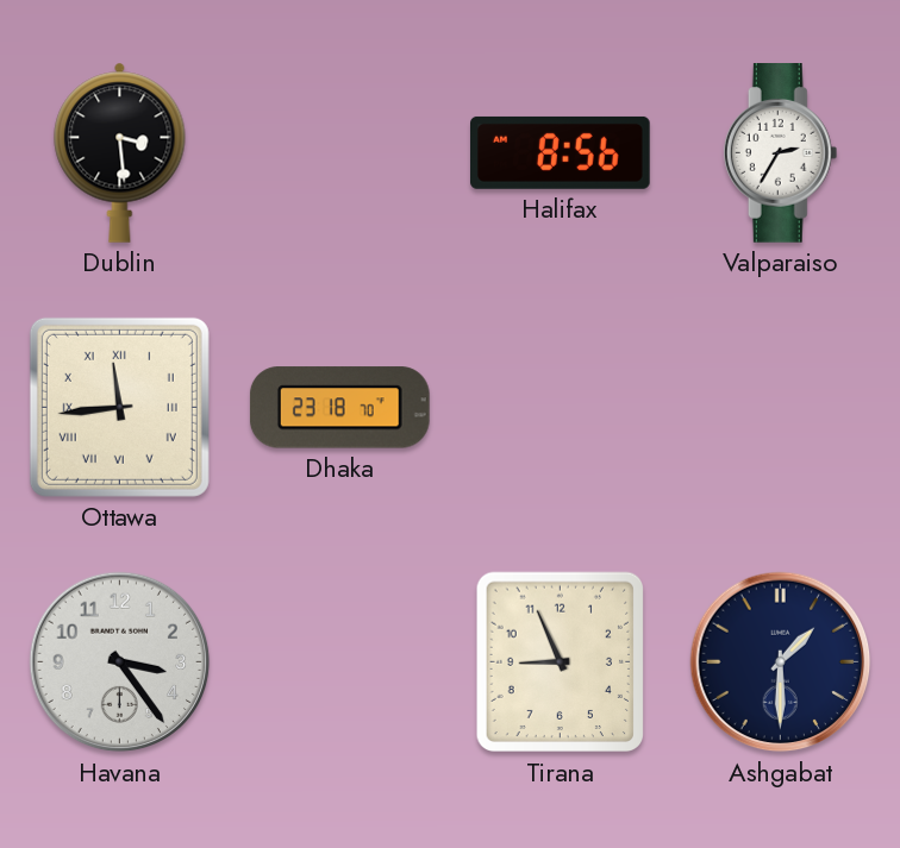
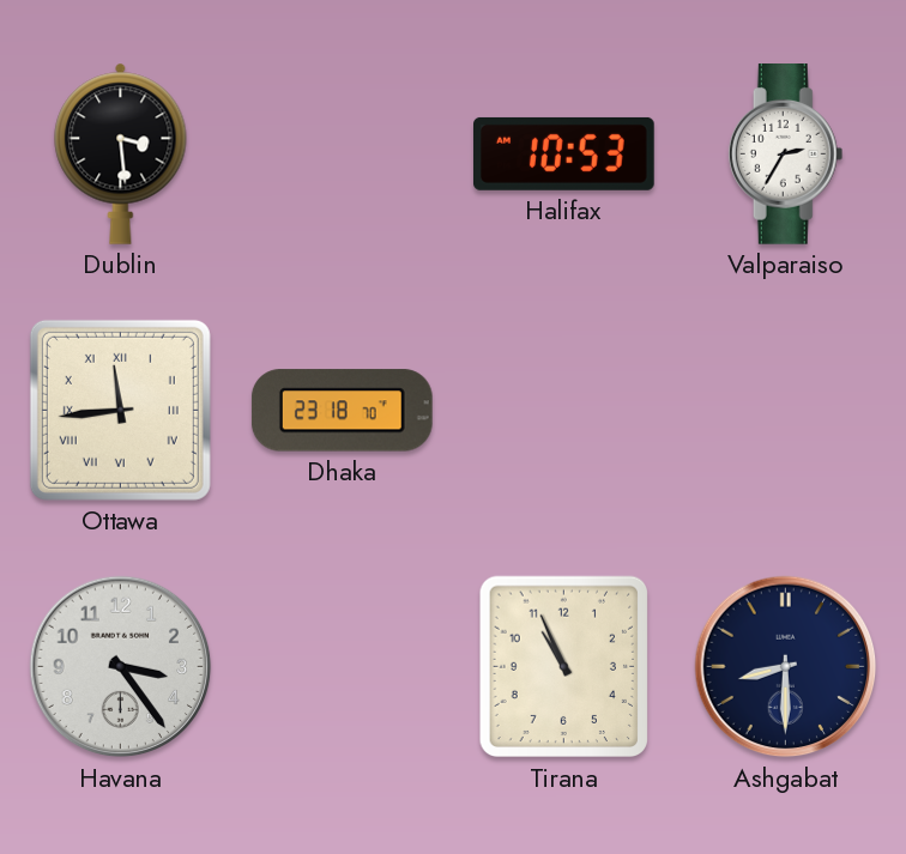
Halifax: 8:56 -> 10:53 (564, 153)
Tirana: 8:56 -> 10:56 (563, 667)
Ashgabat: 1:30 -> 8:30 (786, 667)
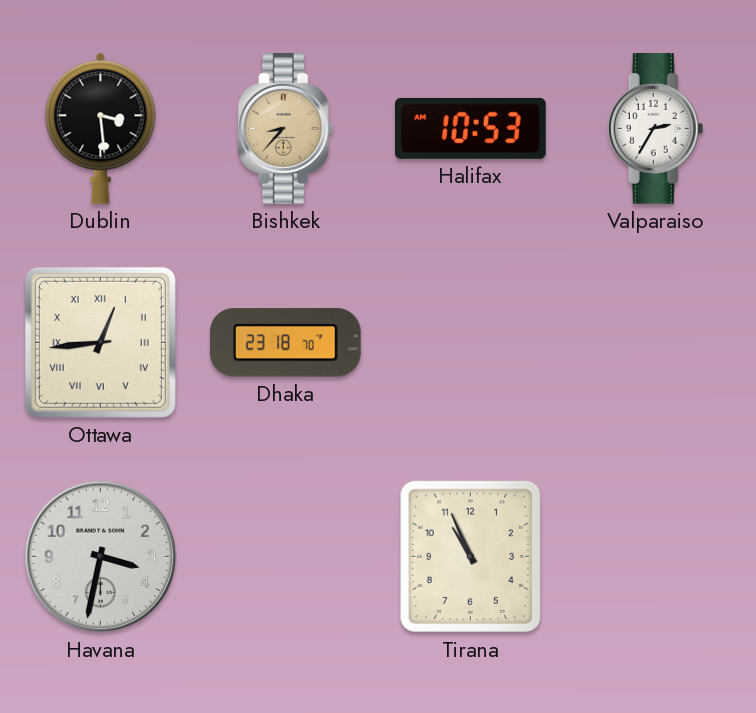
Bishkek: none -> 8:37 (286, 129)
Ottawa: 11:44 -> 12:44 (100, 342)
Havana: 3:24 -> 3:32 (101, 557)
Ashgabat: 8:30 -> none (786, 667)
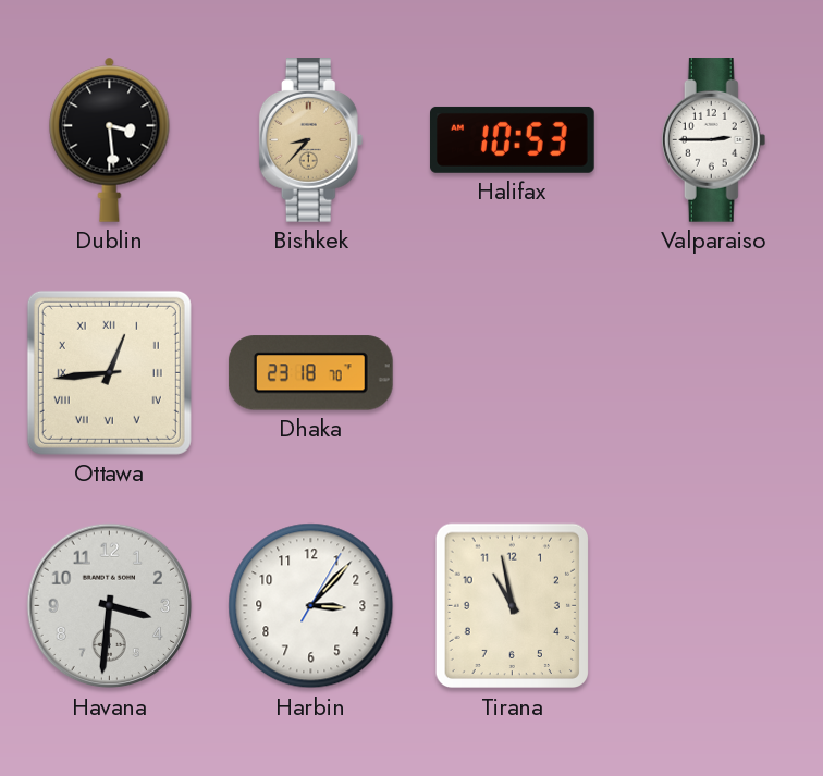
Valparaiso: 2:35 -> 2:45 (714, 140)
Havana: 3:32 -> 3:31 (110, 606)
Harbin: none -> 3:07 (311, 606)
Tirana: 10:56 -> 10:58 (512, 606)
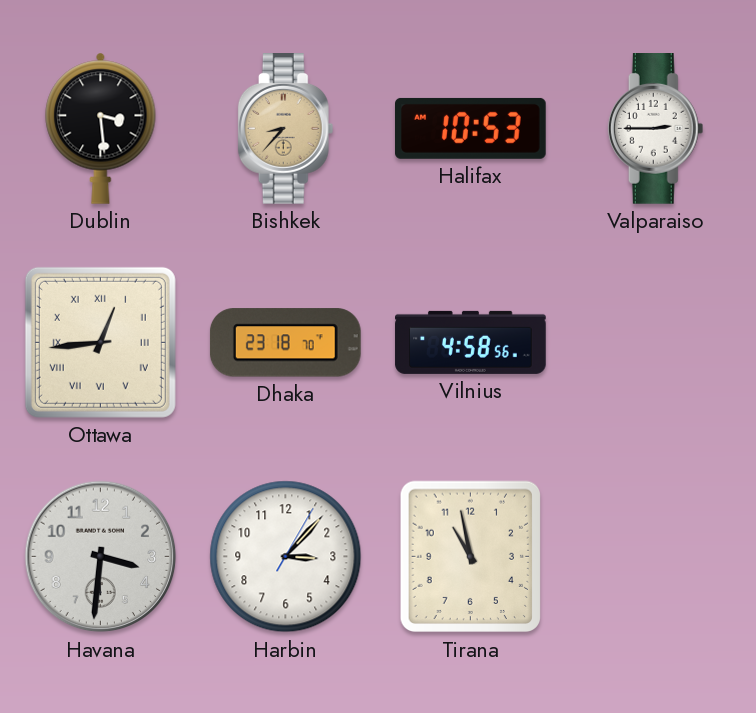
Vilnius: none -> 4:58 (471, 342)
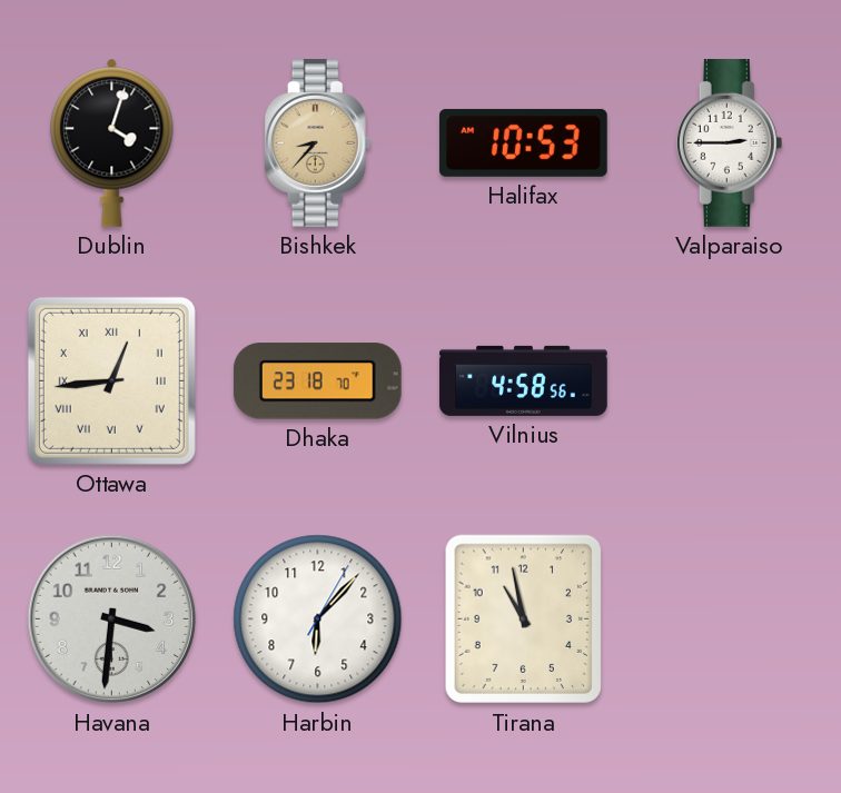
Dublin: 3:29 -> 4:03 (112, 142)
Harbin: 3:07 -> 6:07 (318, 619)
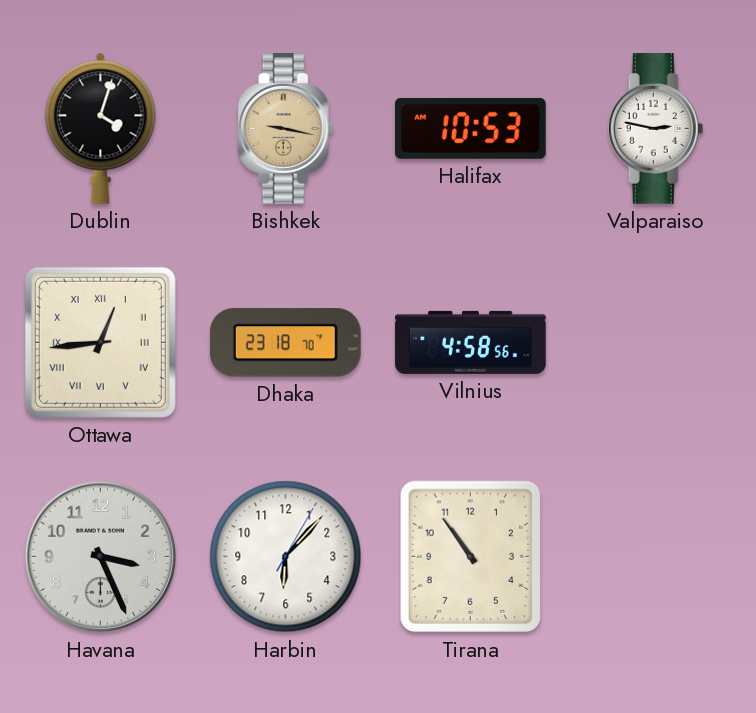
Bishkek: 8:37 -> 9:17 (286, 129)
Valparaiso: 2:45 -> 2:47 (656, 129)
Havana: 3:31 -> 3:26 (101, 557)
Tirana: 10:58 -> 10:54 (470, 557)
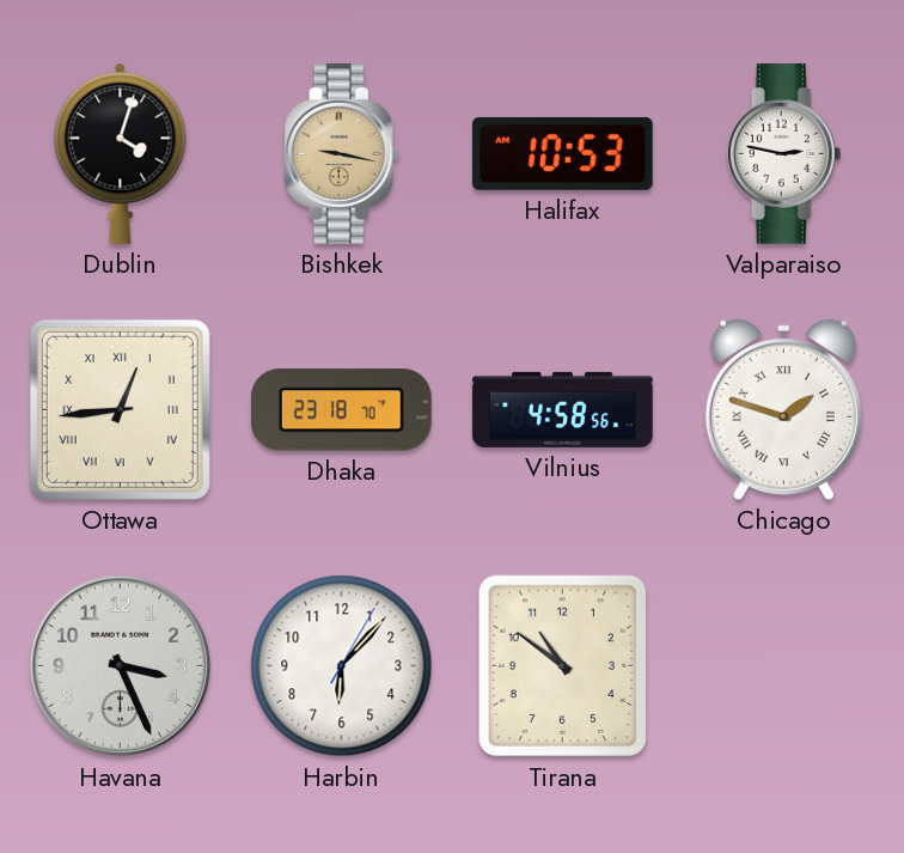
Chicago: none -> 1:48 (783, 409)
Tirana: 10:54 -> 10:51 (562, 666)
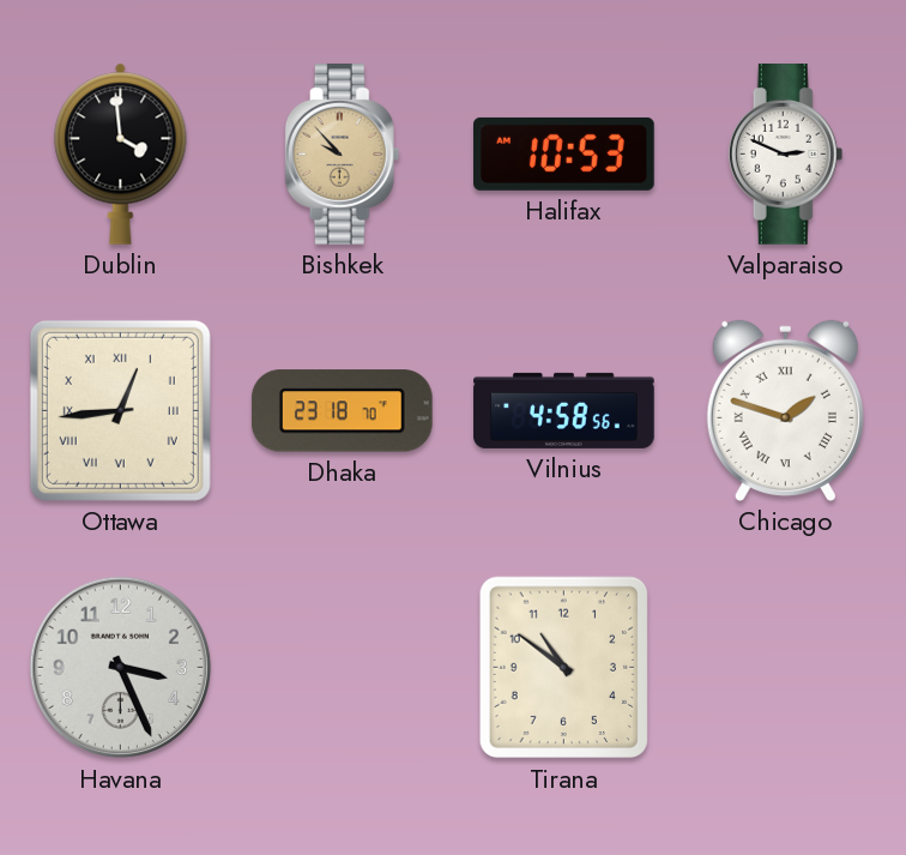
Dublin: 4:03 -> 3:59 (121, 153)
Bishkek: 9:17 -> 9:53 (343, 155)
Valparaiso: 2:47 -> 2:49 (786, 155)
Harbin: 6:07 -> none (342, 666)
